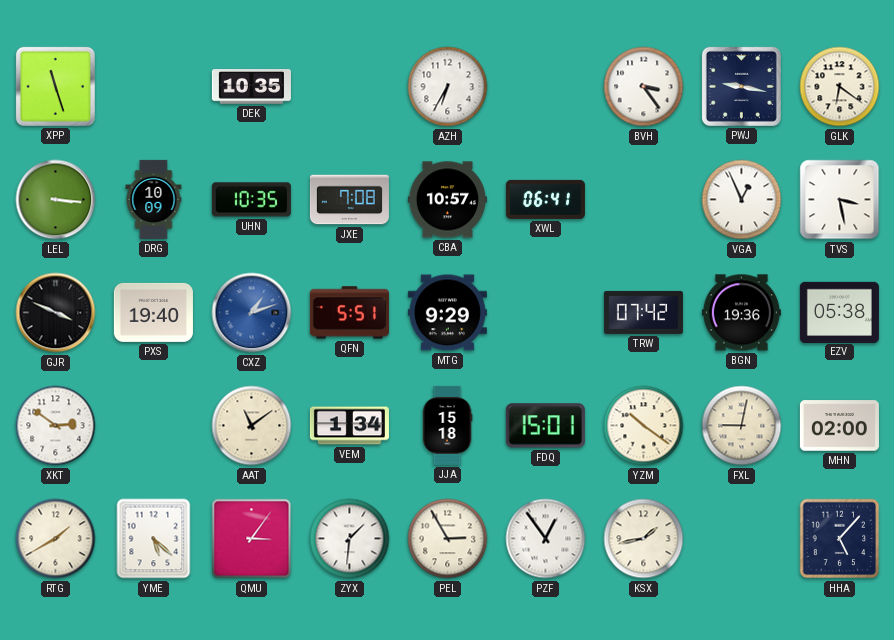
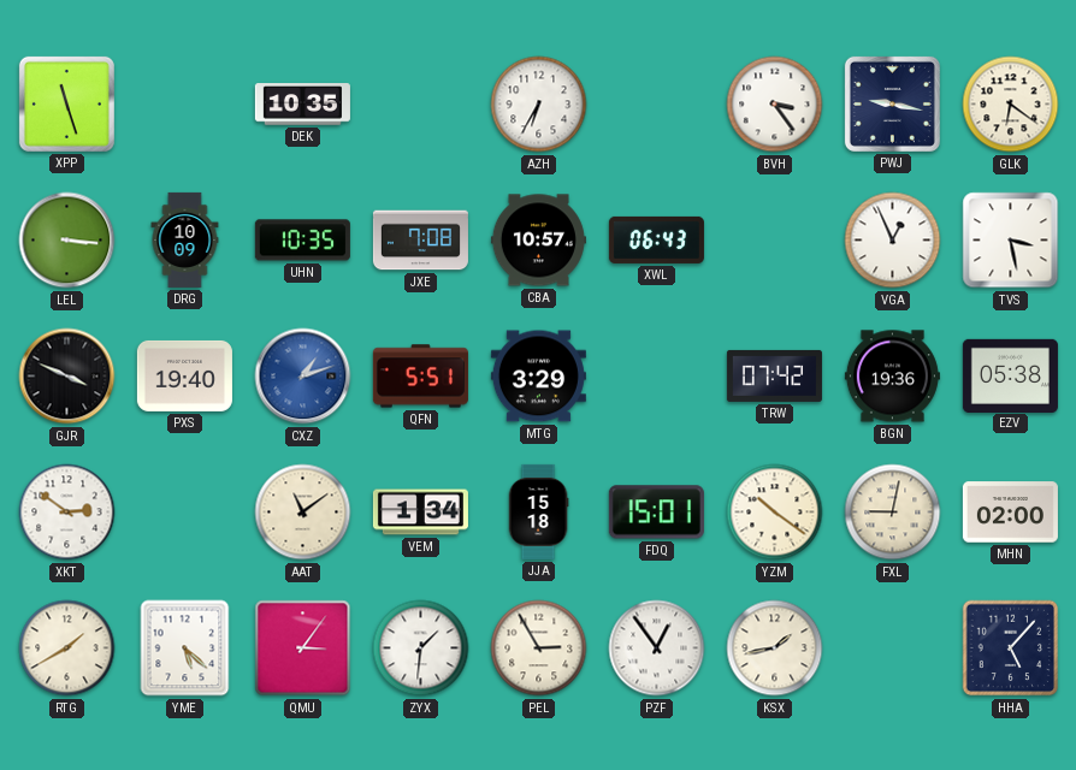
XWL: 06:41 -> 06:43 (656, 239)
MTG: 9:29 -> 3:29 (538, 377)
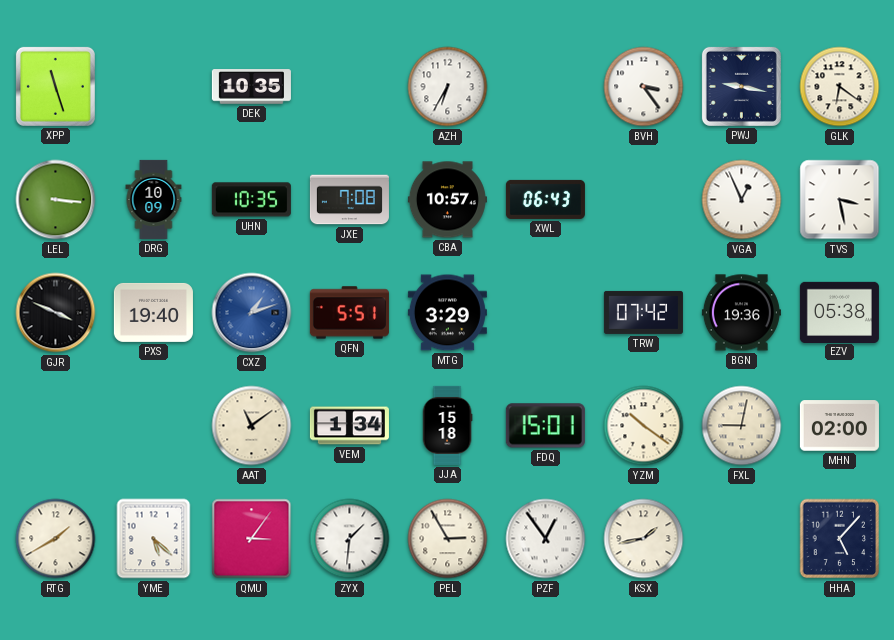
XKT: 2:51 -> none (67, 513)
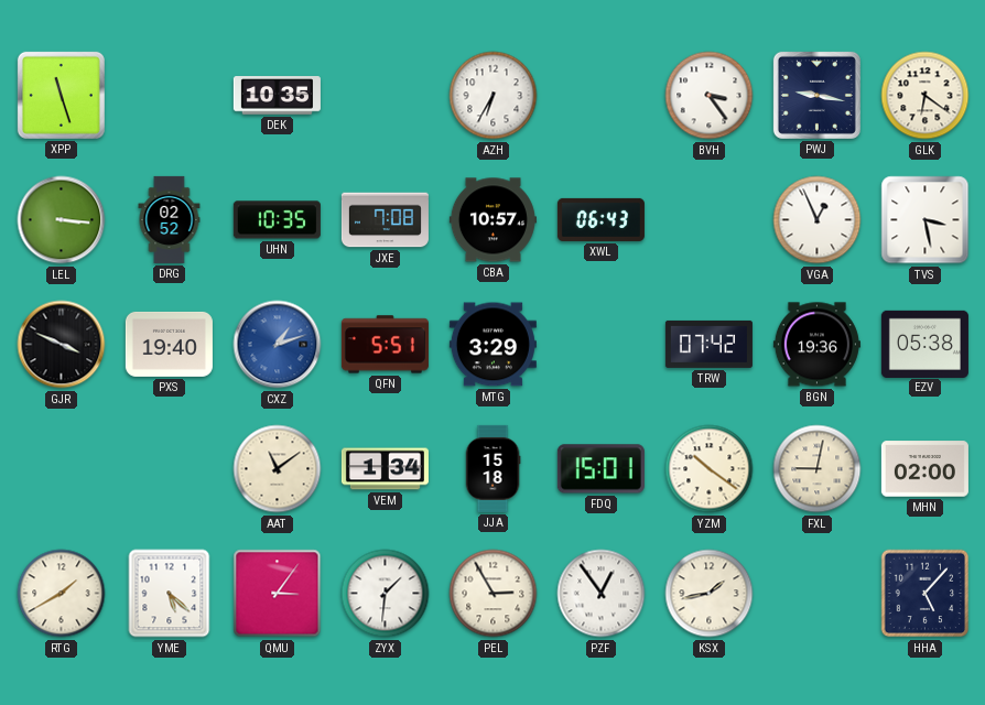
DRG: 10:09 -> 02:52 (170, 219)
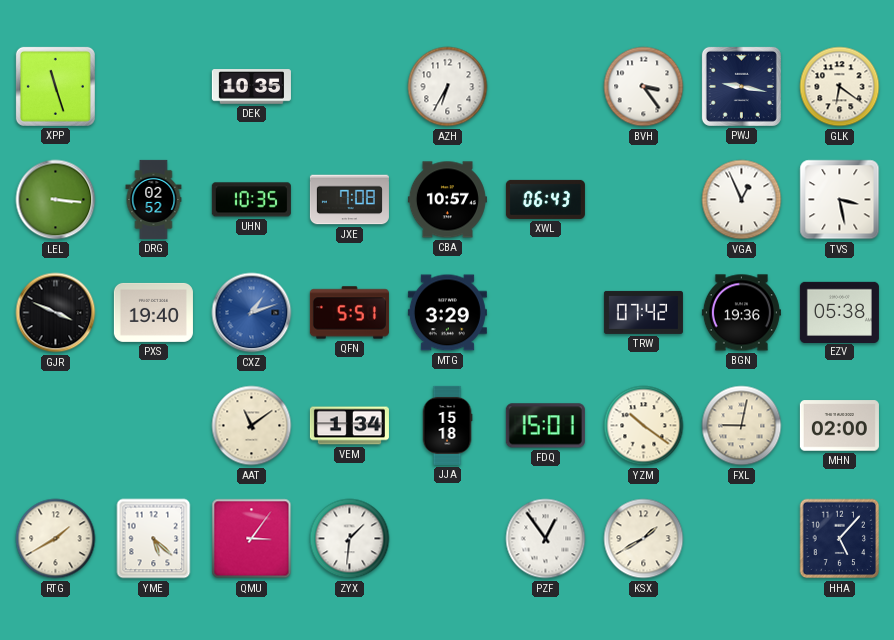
PEL: 2:55 -> none (494, 594)
KSX: 1:43 -> 1:40 (644, 539)
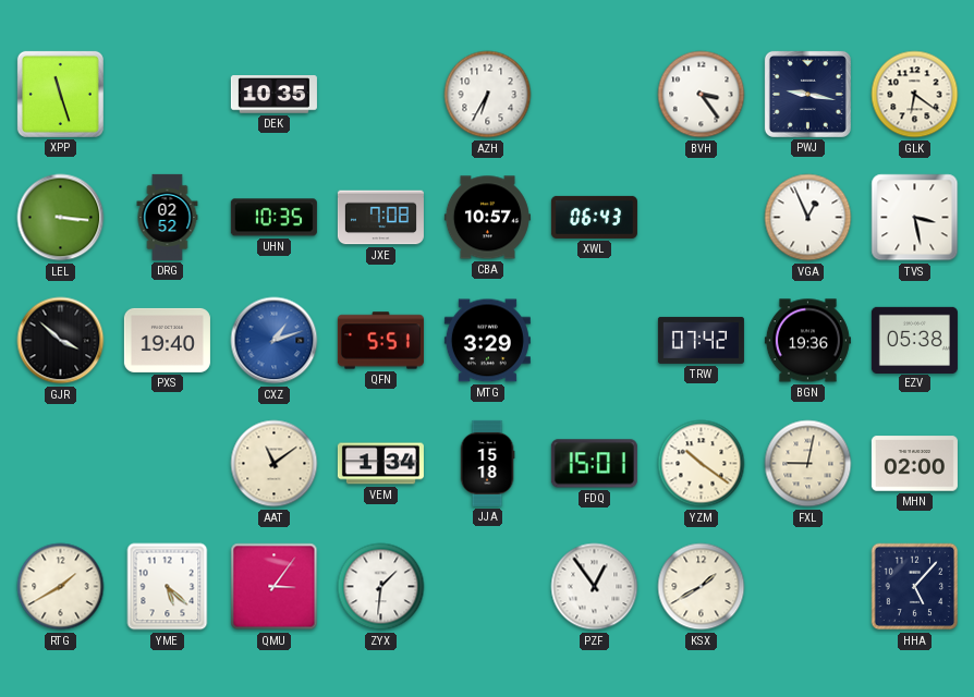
GJR: 3:49 -> 3:52 (61, 341)
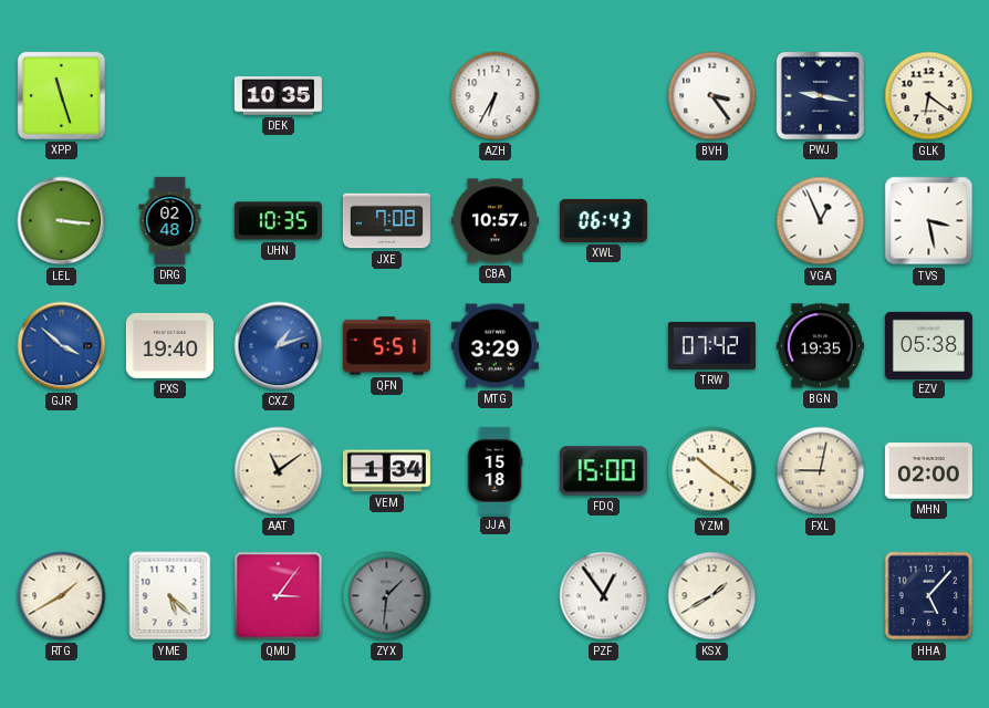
DRG: 02:52 -> 02:48 (170, 220)
GJR dial: black -> blue (62, 346)
BGN: 19:36 -> 19:35 (820, 346)
FDQ: 15:01 -> 15:00 (603, 471)
ZYX dial: white -> grey (387, 596)
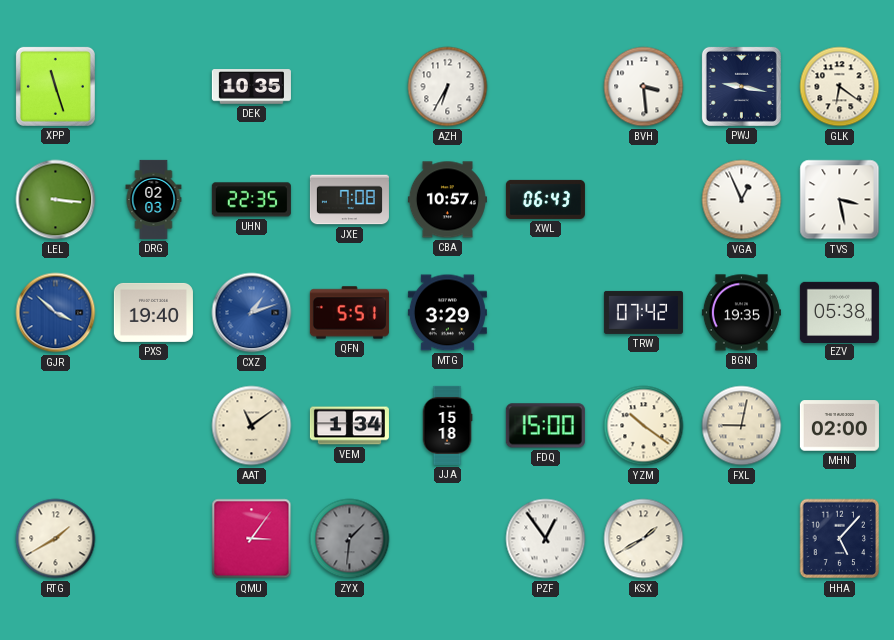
BVH: 3:24 -> 3:29 (644, 87)
DRG: 02:48 -> 02:03 (154, 199)
UHN: 10:35 -> 22:35 (251, 200)
YME: 5:22 -> none (170, 596)
